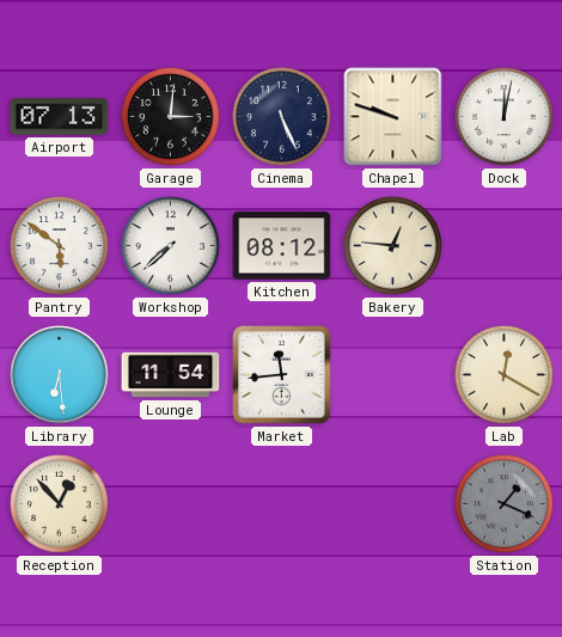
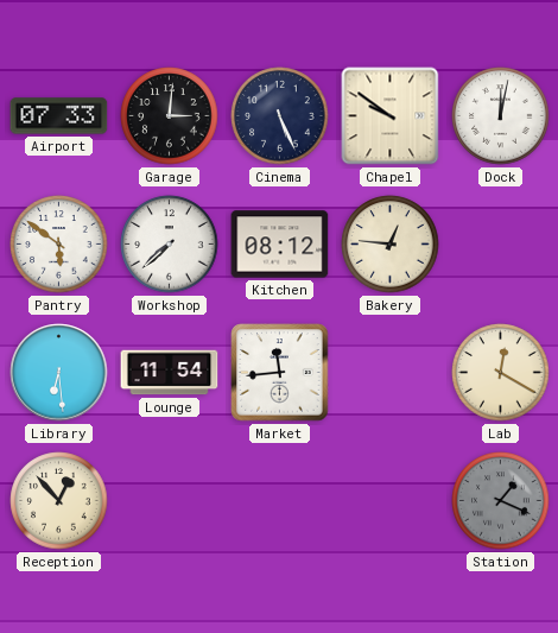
Airport: 07:13 -> 07:33 (59, 116)
Chapel: 9:48 -> 9:51 (391, 116)
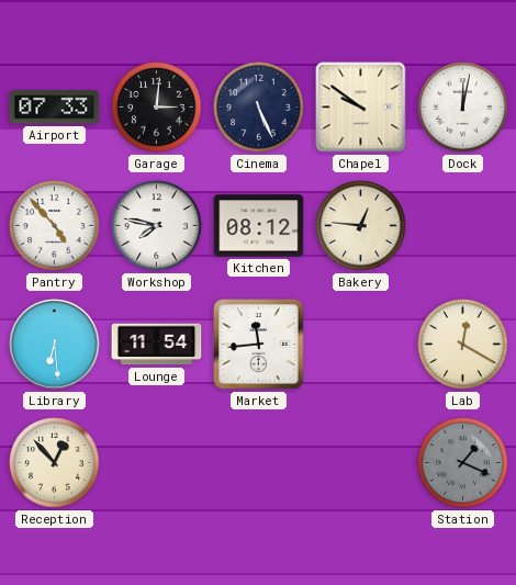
Pantry: 5:51 -> 4:53 (55, 226)
Workshop: 7:38 -> 7:47 (157, 226)
